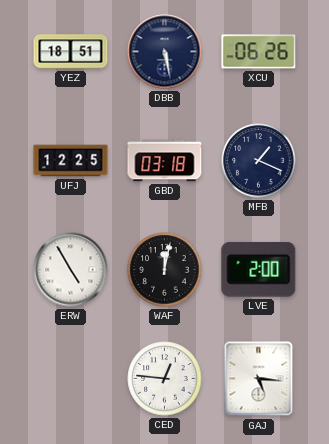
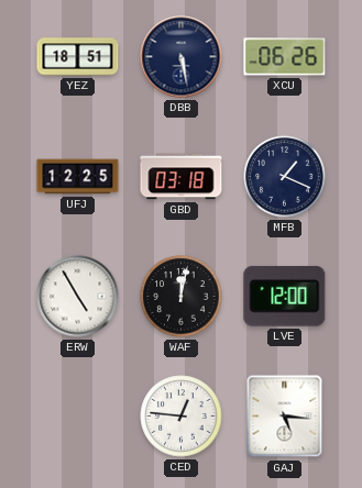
LVE: 2:00 -> 12:00 (285, 296)
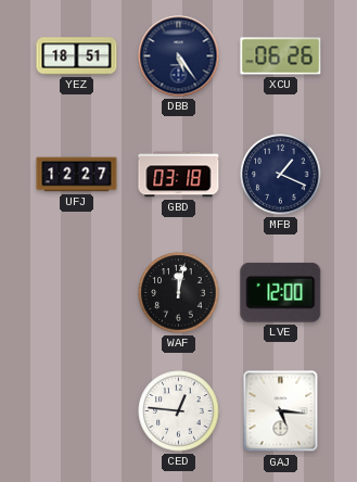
DBB: 5:28 -> 5:24 (179, 56)
UFJ: 12:25 -> 12:27 (77, 175)
ERW: 4:55 -> none (78, 297)
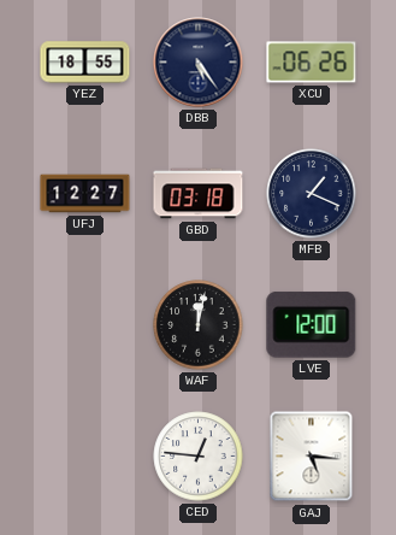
YEZ: 18:51 -> 18:55 (85, 63)
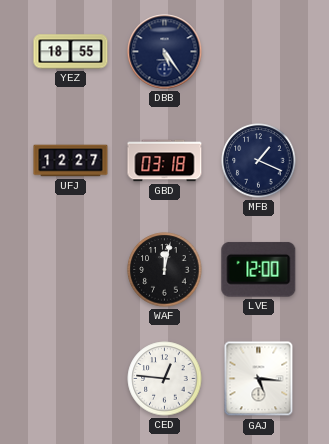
XCU: 06:26 -> none (312, 63)
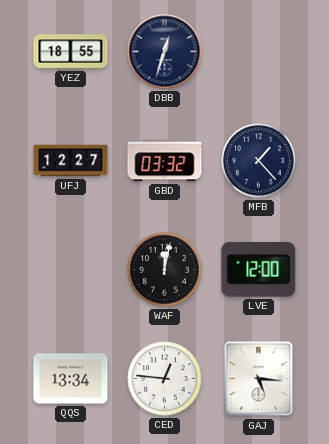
DBB: 5:24 -> 12:33 (165, 52)
GBD: 03:18 -> 03:32 (165, 161)
MFB: 1:19 -> 1:23 (259, 161)
QQS: none -> 13:34 (71, 379)
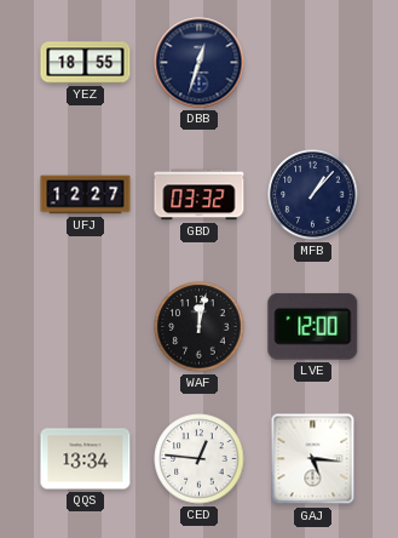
MFB: 1:23 -> 1:07 (313, 195)
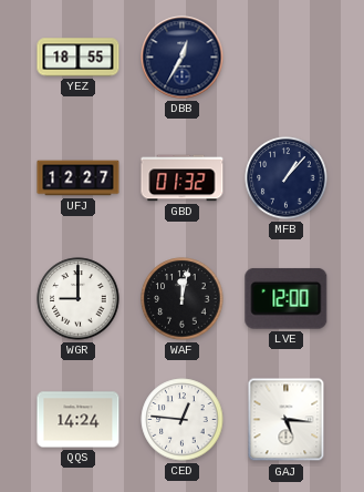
DBB: 12:33 -> 12:35 (183, 58)
GBD: 03:32 -> 01:32 (183, 178)
WGR: none -> 9:00 (79, 299)
QQS: 13:34 -> 14:24 (79, 420)
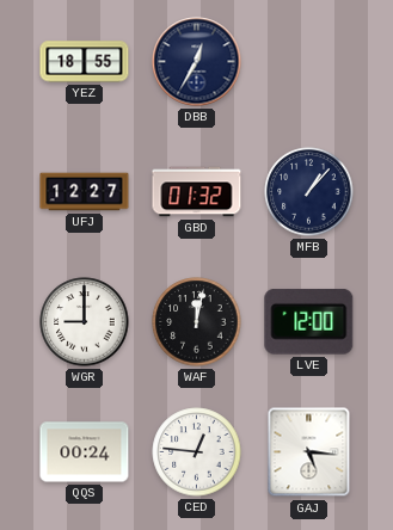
QQS: 14:24 -> 00:24 (85, 452)
